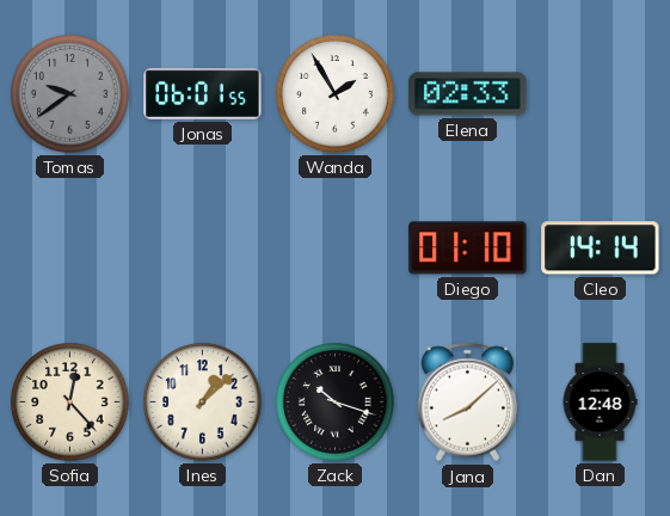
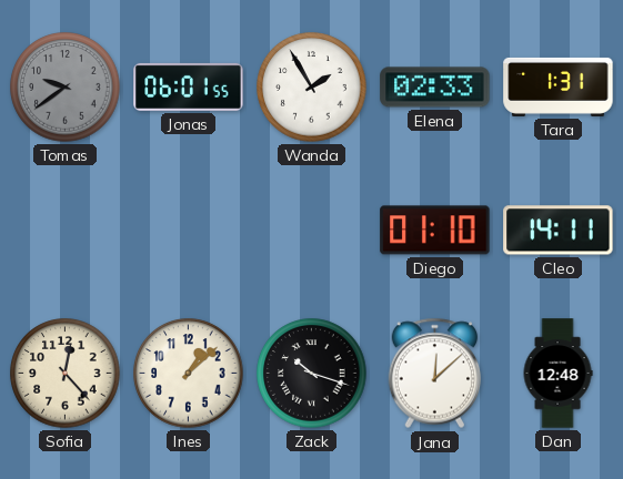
Tara: none -> 1:31 (559, 86)
Cleo: 14:14 -> 14:11 (559, 231)
Jana: 8:08 -> 12:08 (435, 374)
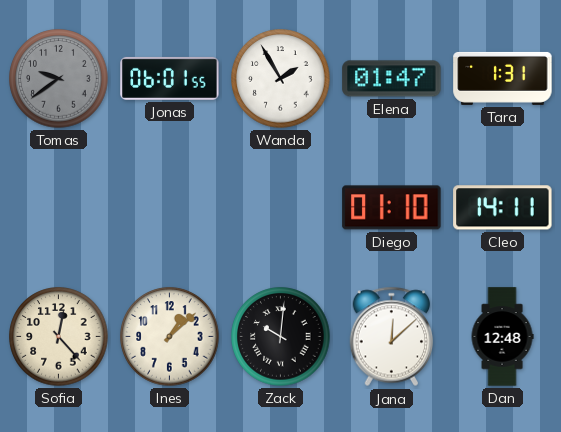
Elena: 02:33 -> 01:47 (392, 79)
Zack: 10:18 -> 10:01 (281, 337)
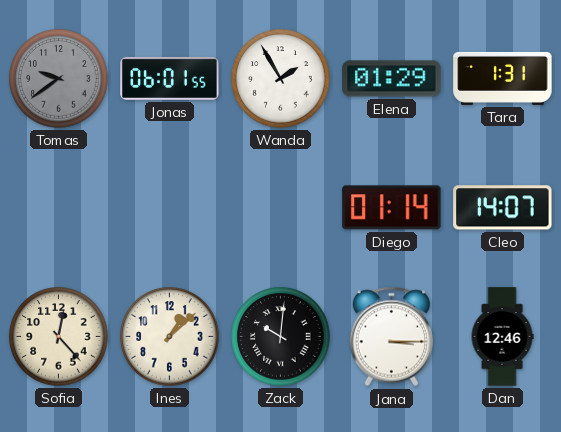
Elena: 01:47 -> 01:29 (392, 79)
Diego: 01:10 -> 01:14 (392, 208)
Cleo: 14:11 -> 14:07 (503, 208)
Jana: 12:08 -> 3:15 (392, 337)
Dan: 12:48 -> 12:46 (502, 337)
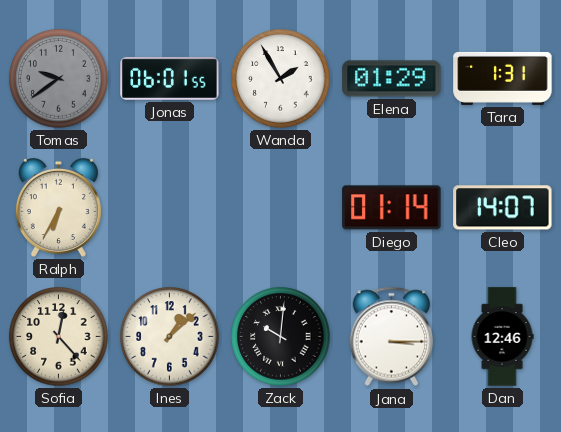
Ralph: none -> 6:35 (58, 207)
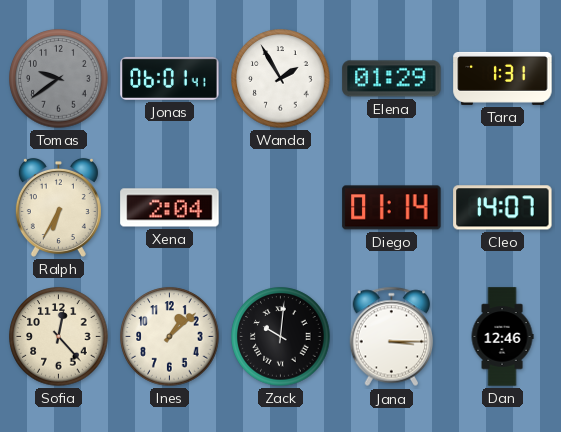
Jonas: 06:01:55 -> 06:01:41 (170, 78)
Xena: none -> 2:04 (170, 208)
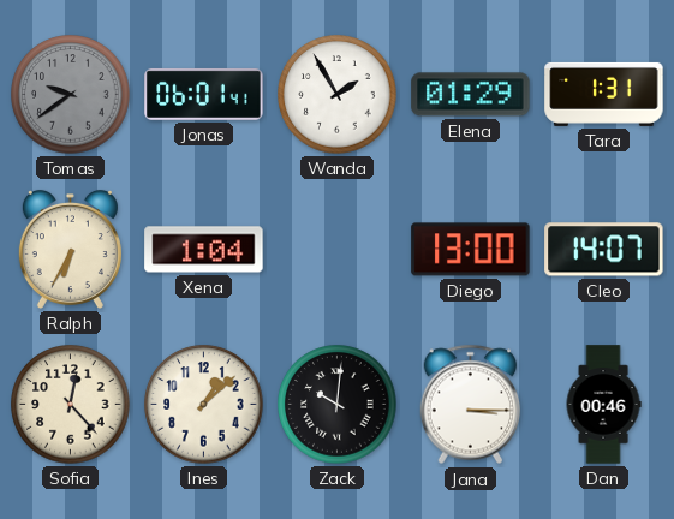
Xena: 2:04 -> 1:04 (204, 250)
Diego: 01:14 -> 13:00 (471, 250)
Dan: 12:46 -> 00:46 (603, 405)
